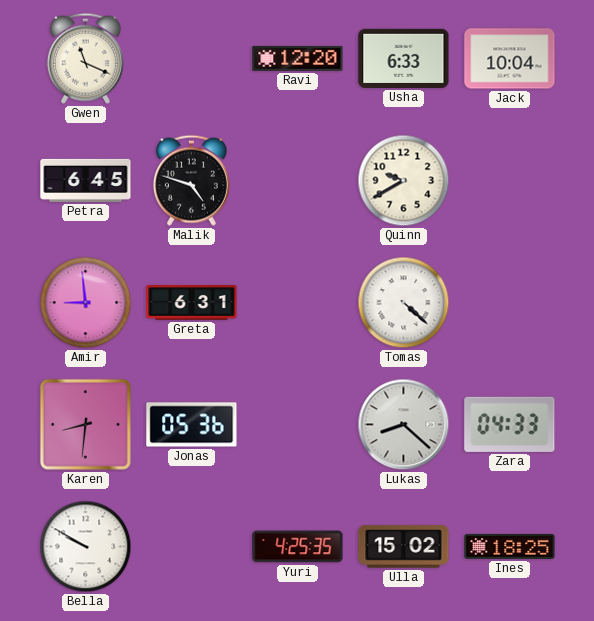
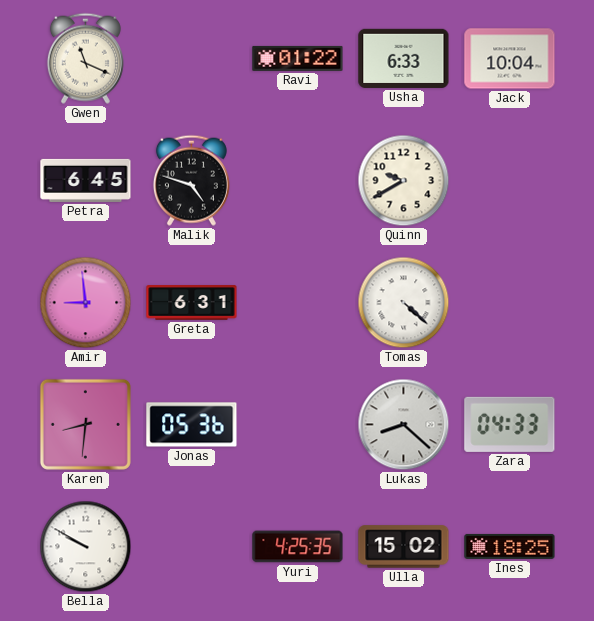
Ravi: 12:20 -> 01:22 (298, 58)
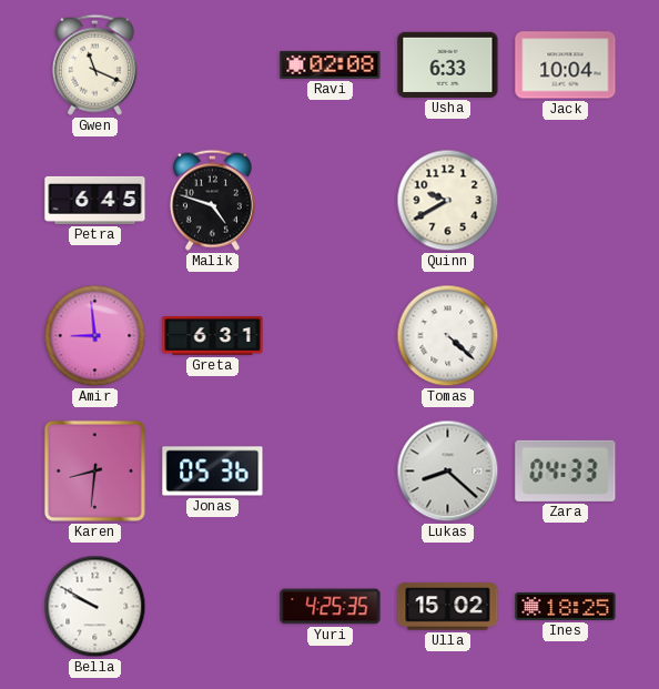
Ravi: 01:22 -> 02:08 (331, 64)
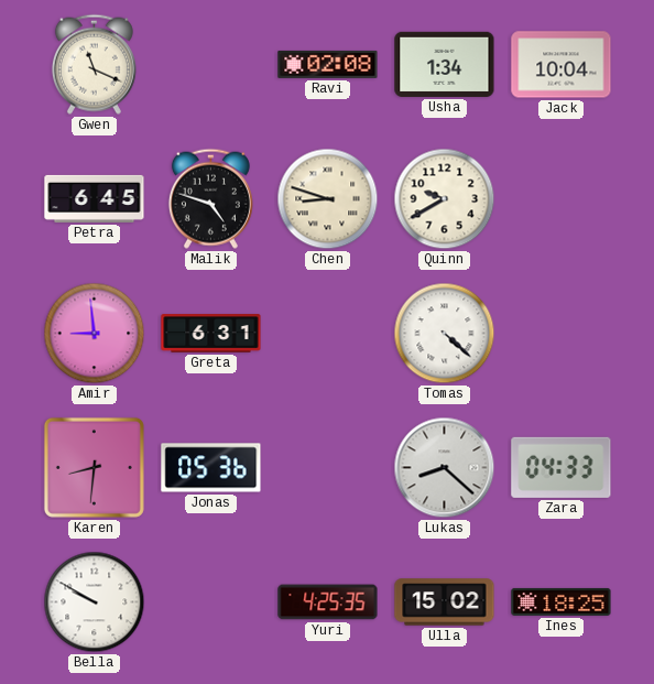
Usha: 6:33 -> 1:34 (445, 64)
Chen: none -> 8:48 (328, 199)
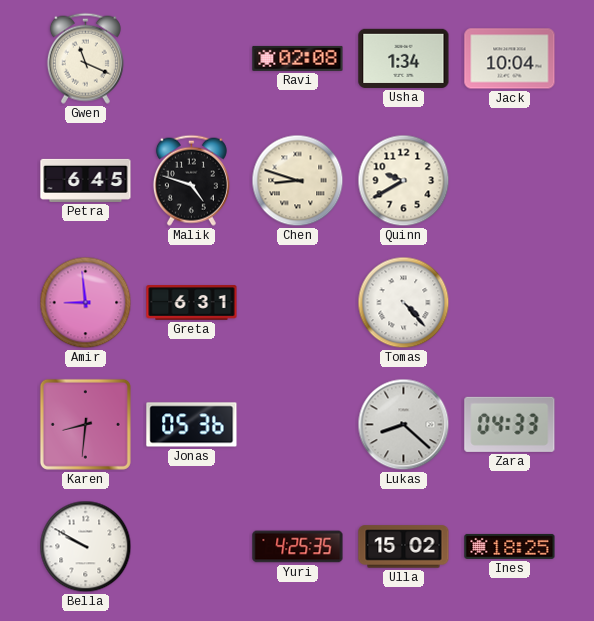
Tomas: 4:22 -> 4:23 (404, 303)
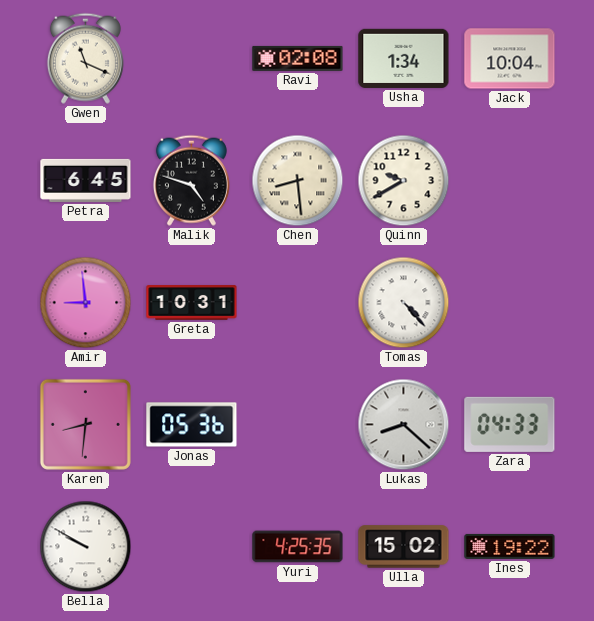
Chen: 8:48 -> 8:29 (298, 181)
Greta: 6:31 -> 10:31 (192, 303)
Ines: 18:25 -> 19:22 (510, 546)
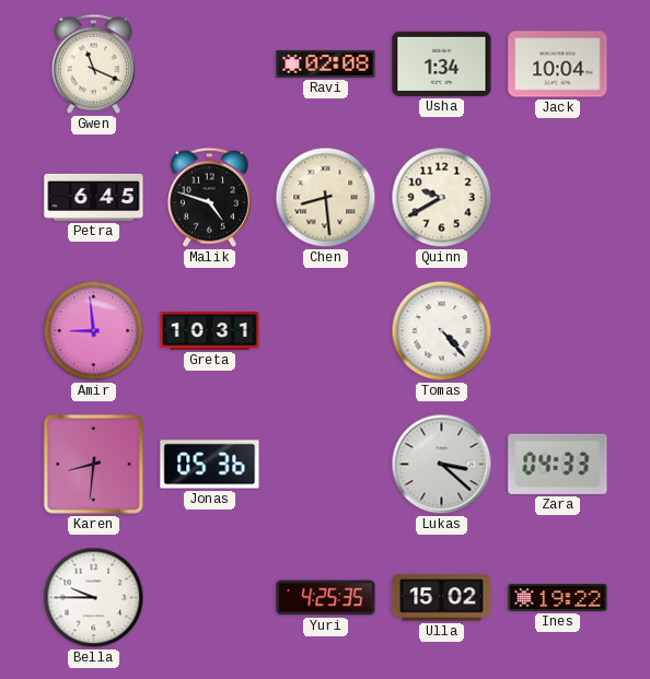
Lukas: 8:22 -> 3:22 (442, 465)
Bella: 9:50 -> 9:45 (94, 598)
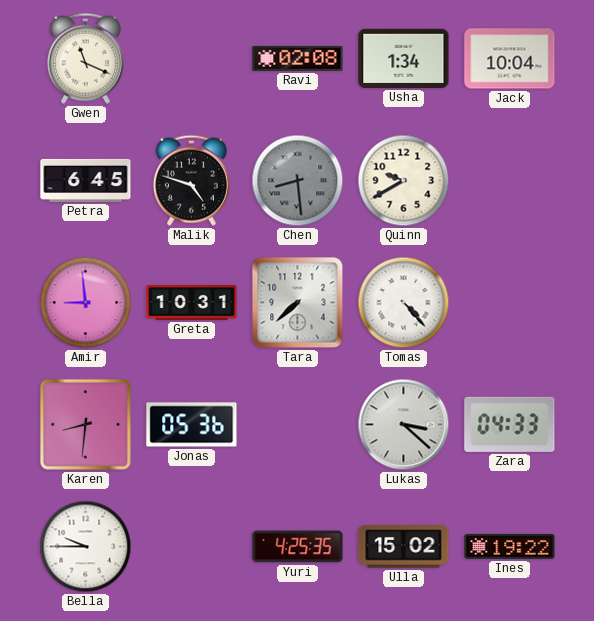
Chen dial: cream -> grey (298, 181)
Tara: none -> 7:38 (298, 303)
